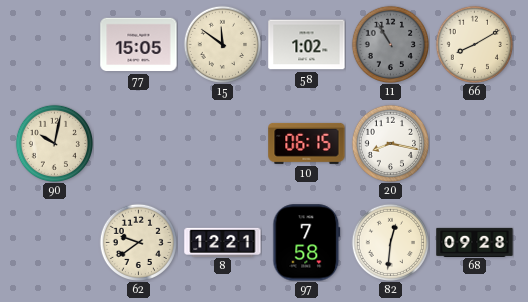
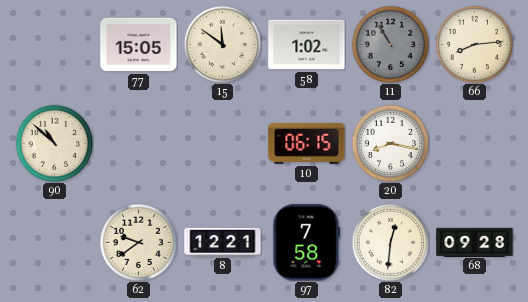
66: 8:10 -> 8:14 (474, 44)
90: 10:02 -> 10:52 (54, 143)
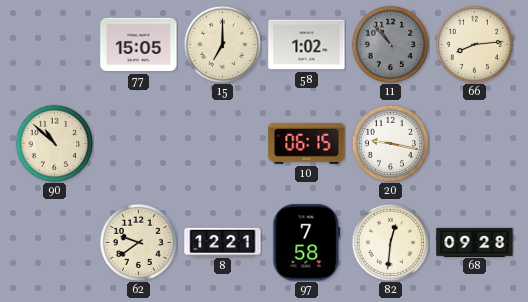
15: 11:51 -> 7:00 (222, 44)
11: 10:55 -> 10:53 (390, 44)
20: 8:17 -> 9:17 (390, 143)
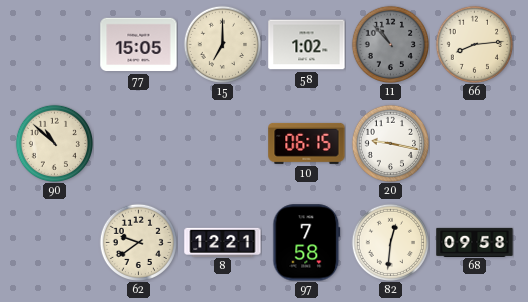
68: 09:28 -> 09:58 (475, 242)
